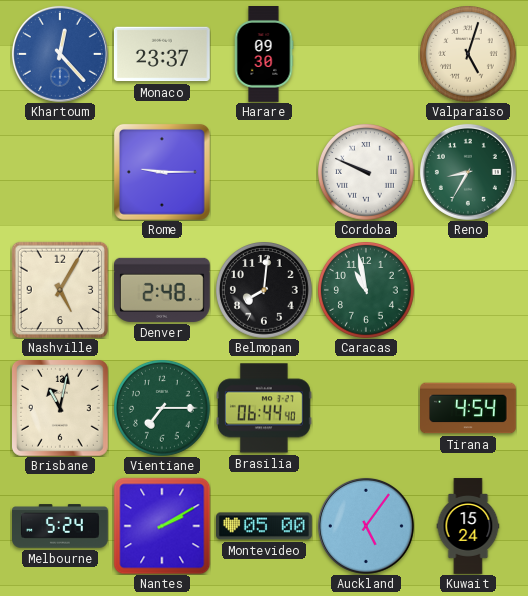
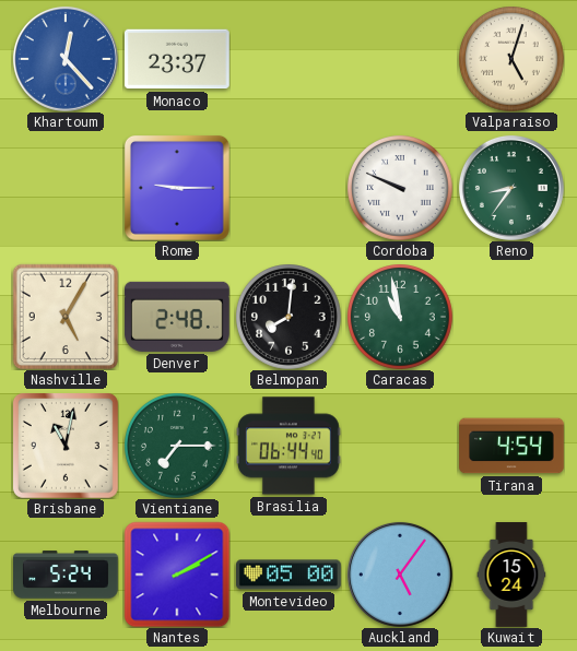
Harare: 09:30 -> none (264, 55)
Reno: 8:35 -> 8:36 (511, 188)
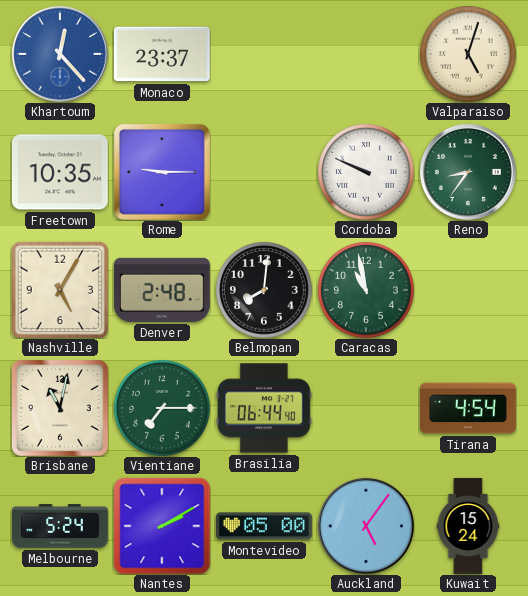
Freetown: none -> 10:35 (60, 172)
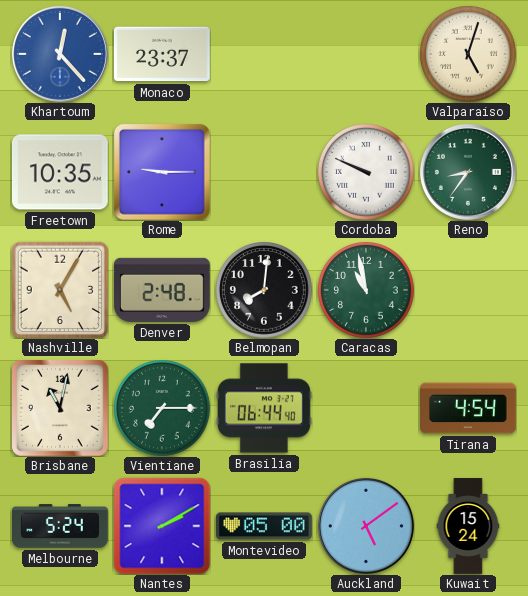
Auckland: 5:06 -> 5:09 (366, 526)
